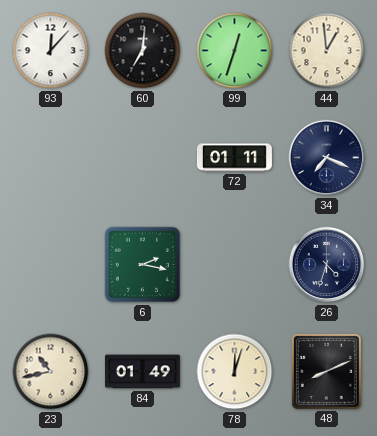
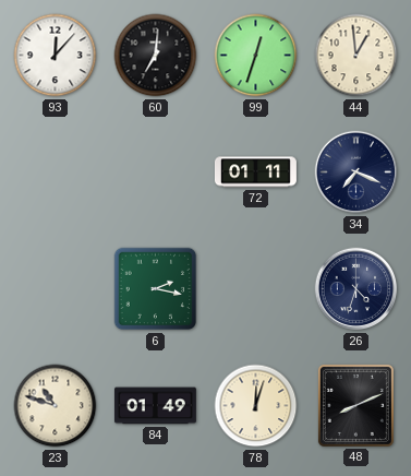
23: 10:43 -> 10:48 (56, 406)
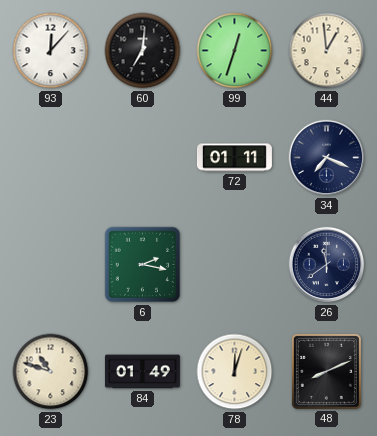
26: 4:33 -> 11:39 (327, 265)
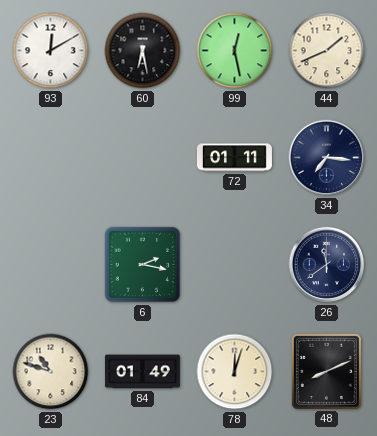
93: 12:07 -> 12:10 (51, 51)
60: 7:01 -> 6:28 (143, 51)
99: 12:33 -> 12:28 (235, 51)
44: 12:59 -> 1:41 (327, 51)
34: 7:19 -> 7:16 (327, 158)
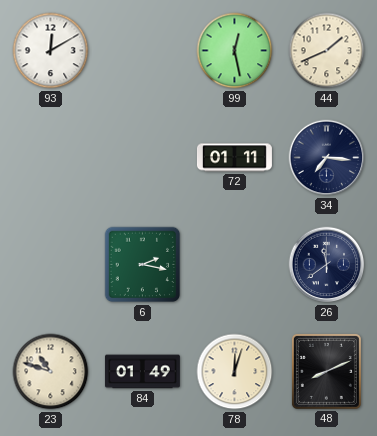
60: 6:28 -> none (143, 51)
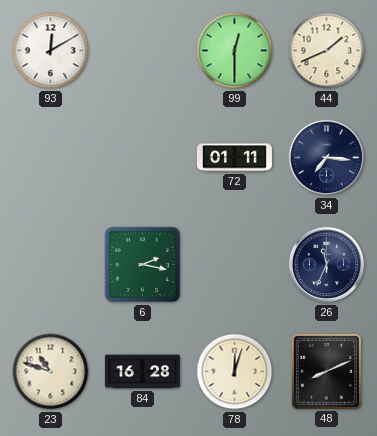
99: 12:28 -> 12:30 (235, 51)
26: 11:39 -> 11:34 (327, 265)
84: 01:49 -> 16:28 (142, 372)
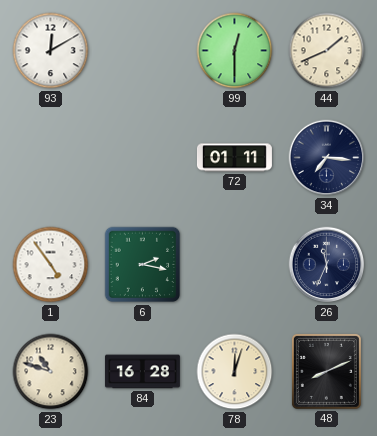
1: none -> 4:54 (51, 265)
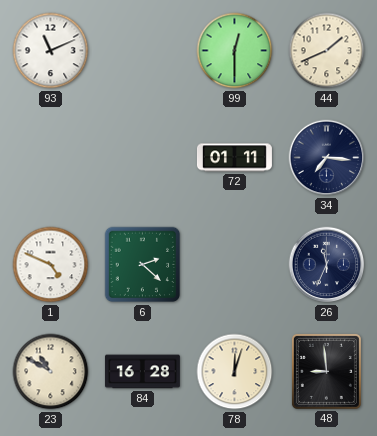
93: 12:10 -> 11:11 (51, 51)
1: 4:54 -> 4:49 (51, 265)
6: 2:17 -> 2:22 (143, 265)
23: 10:48 -> 10:50 (51, 372)
48: 8:11 -> 8:59 (326, 371)
